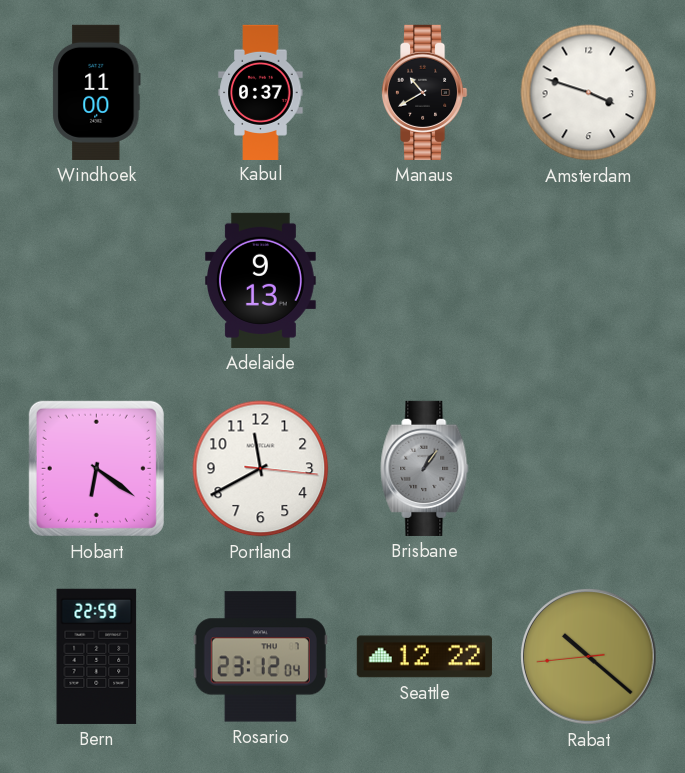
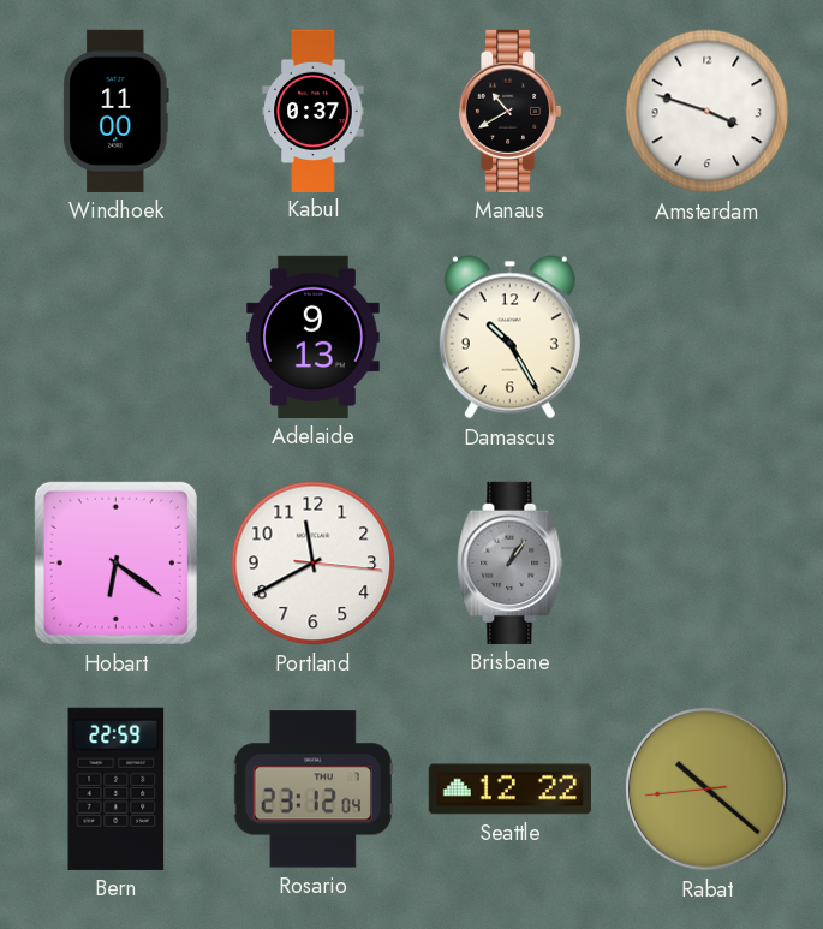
Damascus: none -> 10:25 (509, 338)
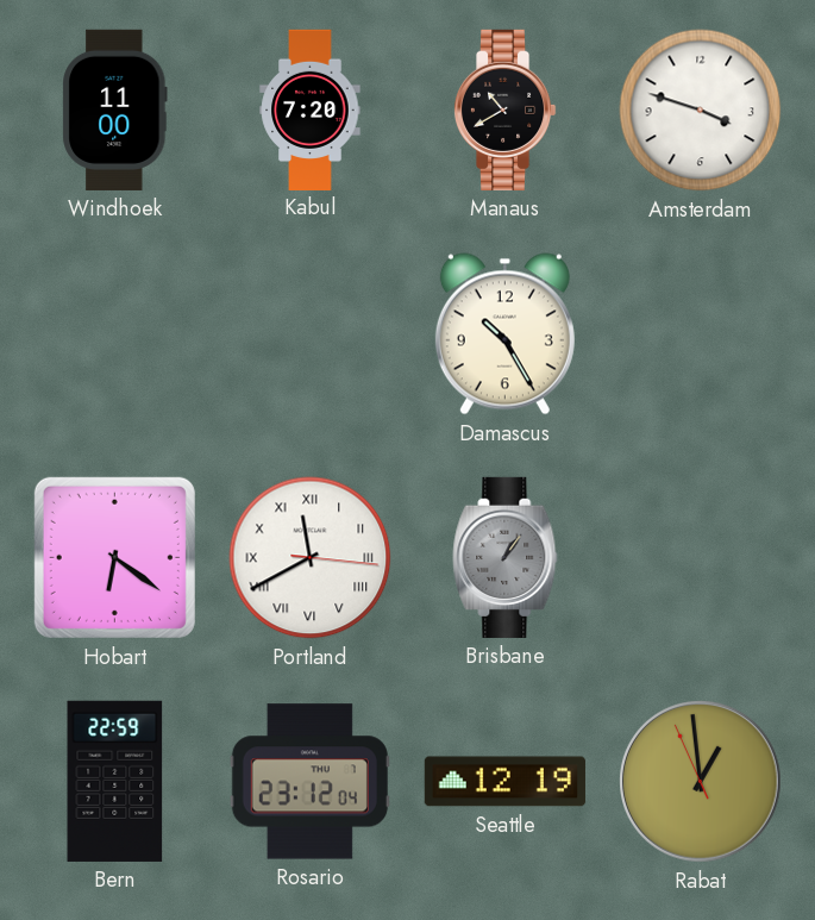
Kabul: 0:37 -> 7:20 (311, 109)
Adelaide: 9:13 -> none (312, 337)
Portland numerals: Arabic -> Roman (311, 558)
Seattle: 12:22 -> 12:19 (504, 782)
Rabat: 10:21 -> 12:58 (701, 782)
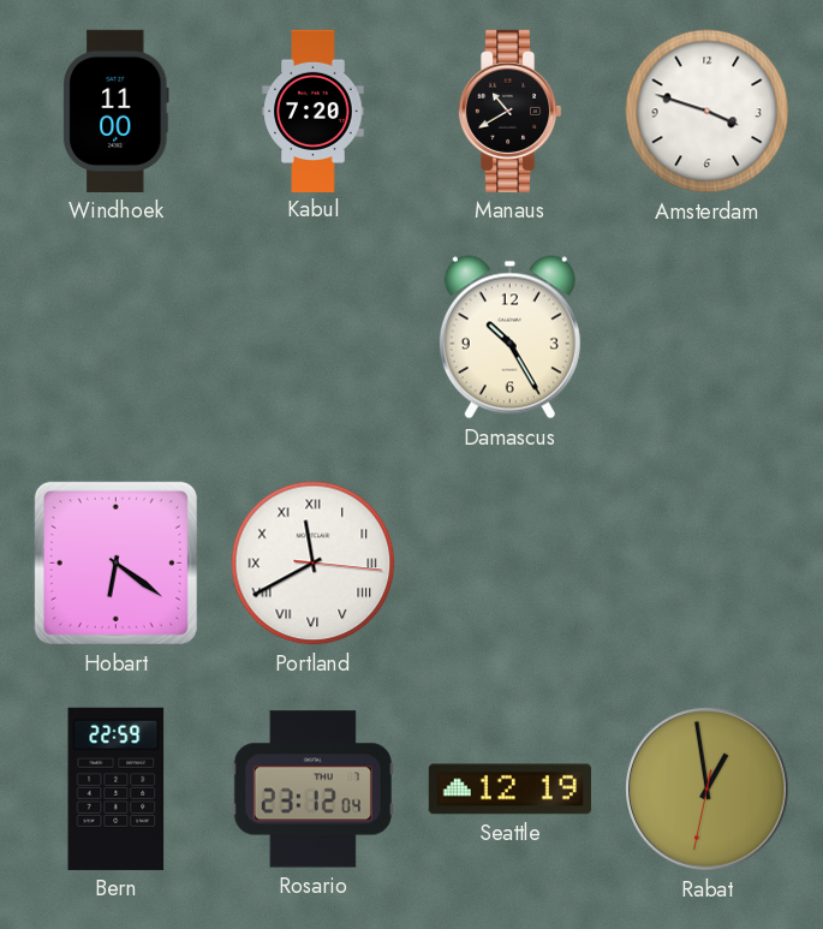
Brisbane: 1:06 -> none (506, 557)
Rabat: 12:58:56 -> 12:58:32 (708, 790)
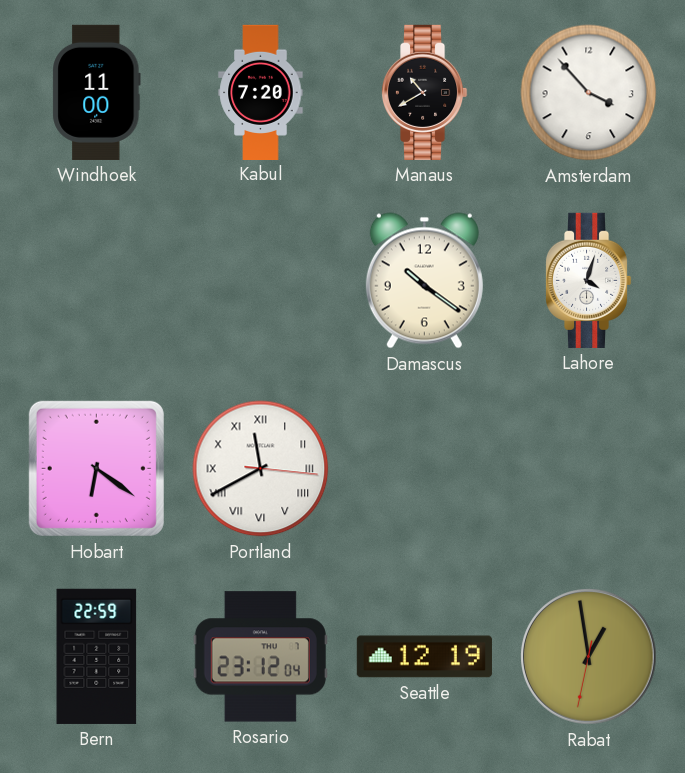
Amsterdam: 3:48 -> 3:53 (589, 93)
Damascus: 10:25 -> 10:21 (424, 281)
Lahore: none -> 4:03 (588, 280)
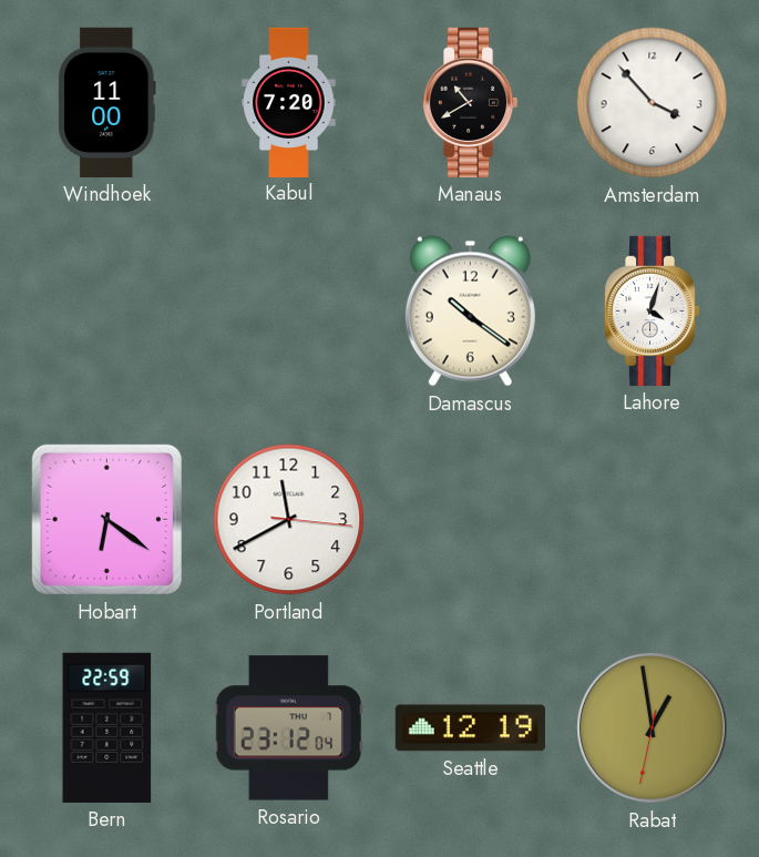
Portland numerals: Roman -> Arabic (289, 520)
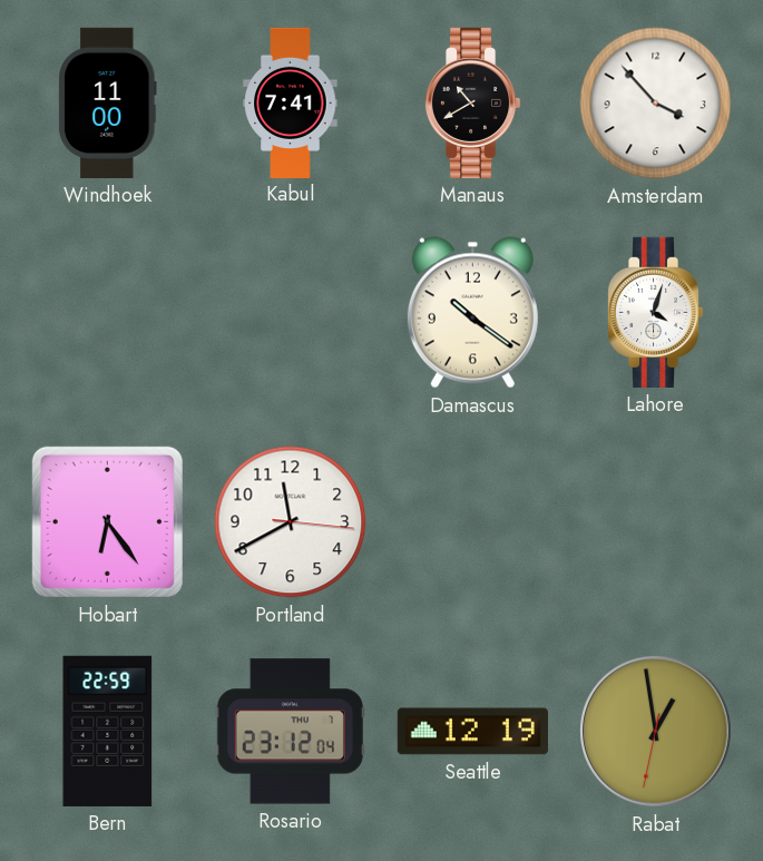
Kabul: 7:20 -> 7:41 (291, 102)
Hobart: 6:21 -> 6:24 (107, 521)
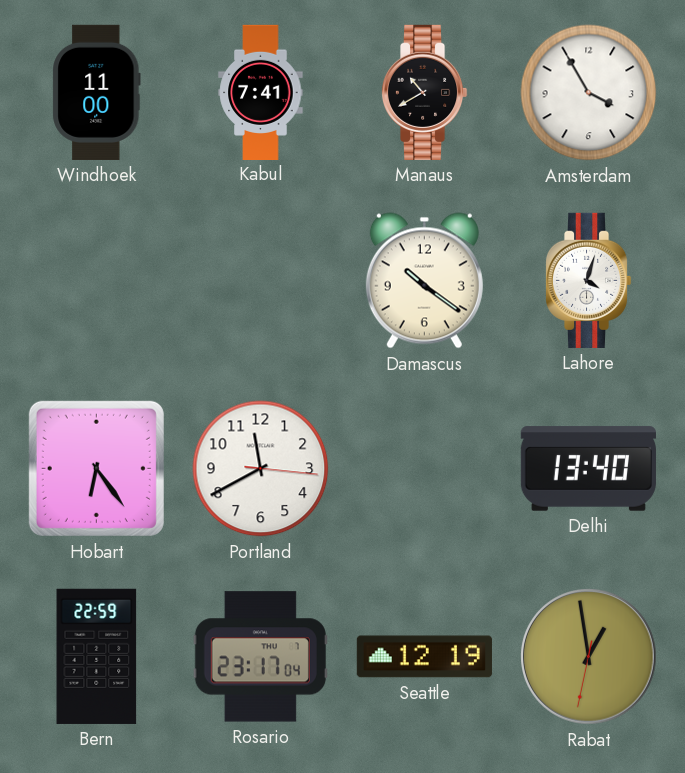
Amsterdam: 3:53 -> 3:55 (589, 93)
Delhi: none -> 13:40 (588, 469)
Rosario: 23:12 -> 23:17 (260, 657)
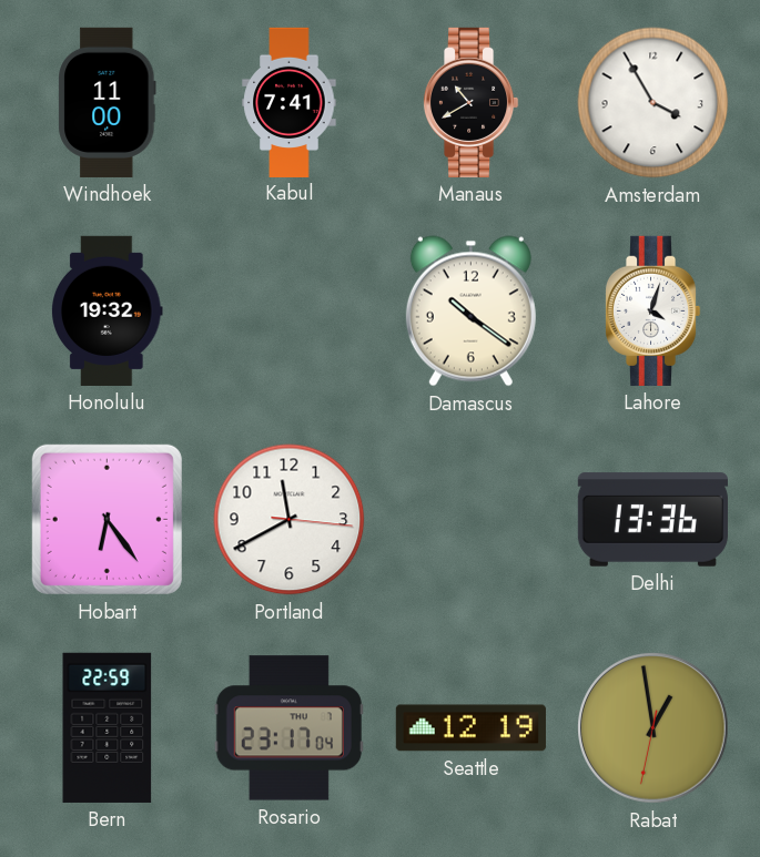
Honolulu: none -> 19:32 (108, 310)
Delhi: 13:40 -> 13:36 (652, 520)
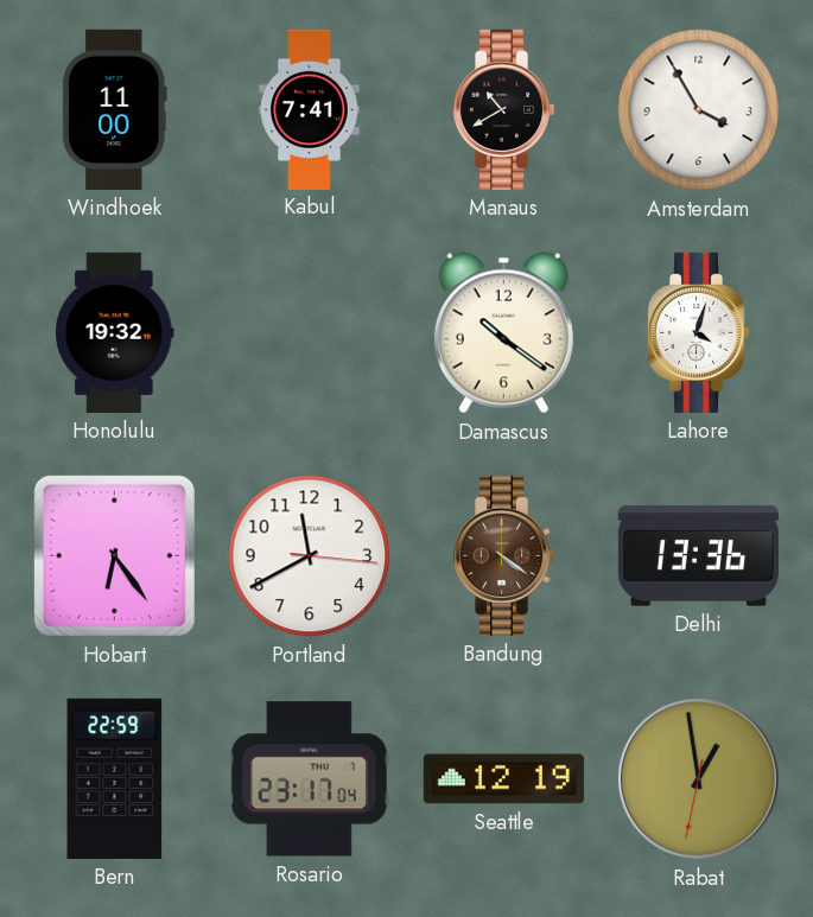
Bandung: none -> 4:21 (503, 555)
